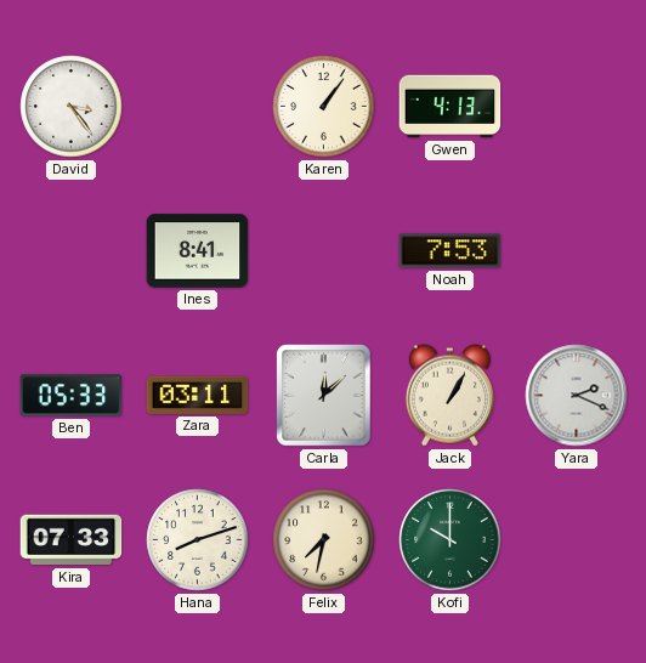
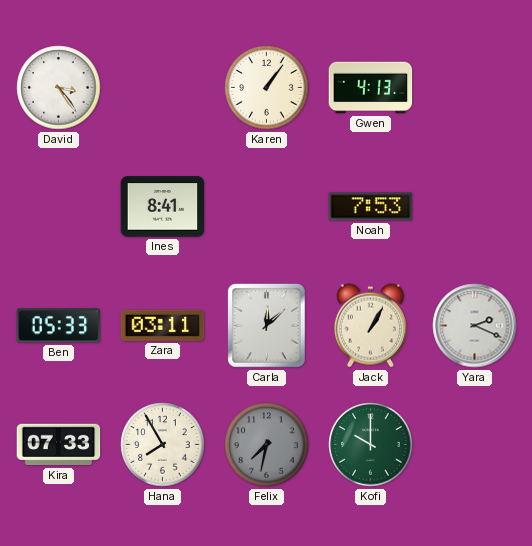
Hana: 8:12 -> 7:55 (163, 445)
Felix dial: cream -> grey (267, 445)
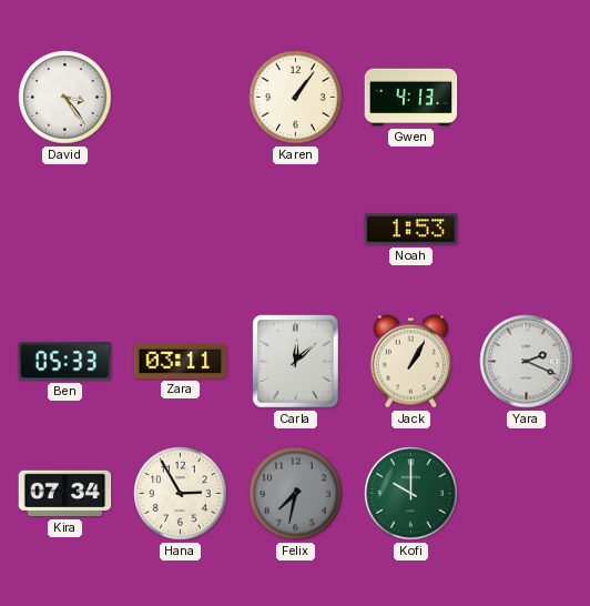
Ines: 8:41 -> none (163, 207)
Noah: 7:53 -> 1:53 (411, 230)
Kira: 07:33 -> 07:34 (65, 494)
Hana: 7:55 -> 2:55 (181, 494)
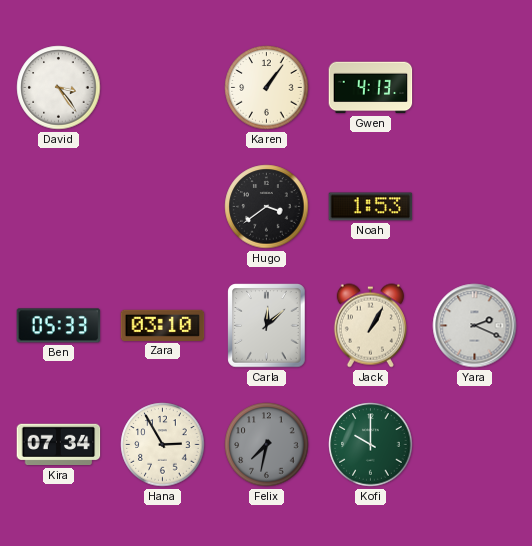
Hugo: none -> 3:39 (267, 207)
Zara: 03:11 -> 03:10 (163, 325)
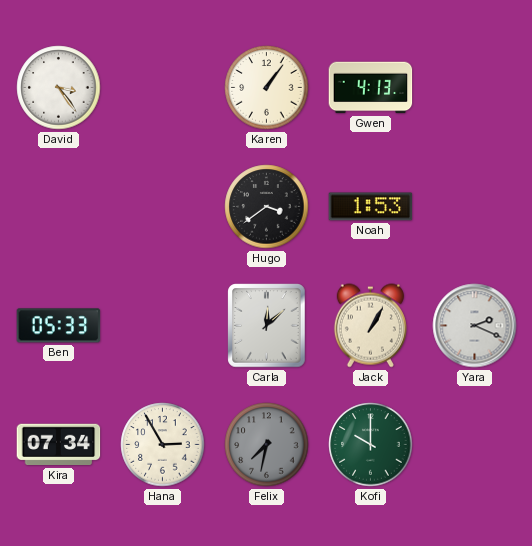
Zara: 03:10 -> none (163, 325)
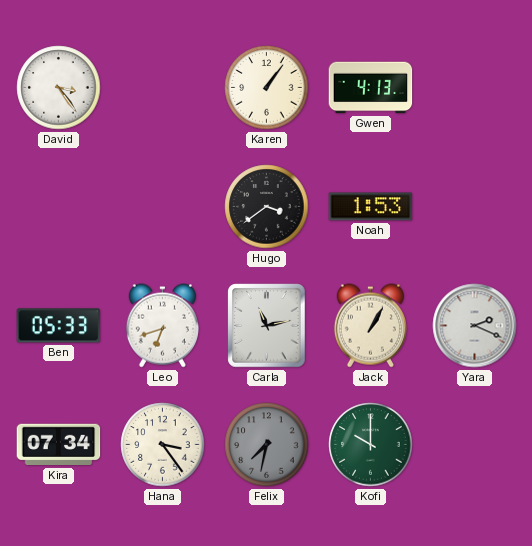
Leo: none -> 6:42 (162, 326)
Carla: 12:08 -> 11:13 (267, 326)
Hana: 2:55 -> 3:24 (163, 445)
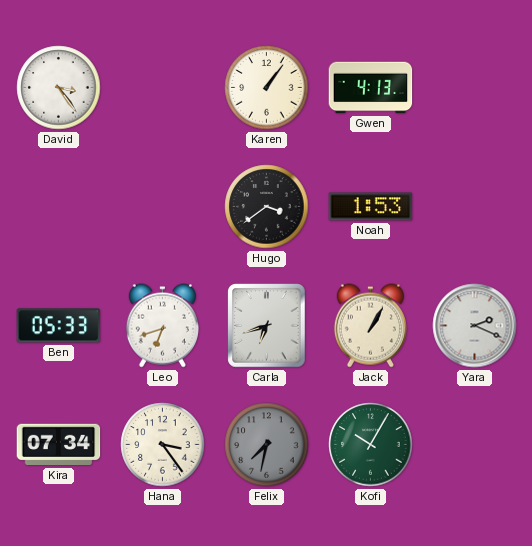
Carla: 11:13 -> 6:42 (267, 326)
Kofi: 10:00 -> 10:05 (371, 445)
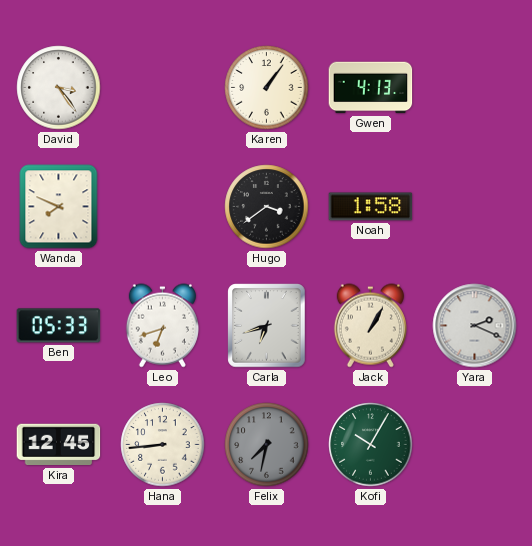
Wanda: none -> 7:49 (59, 207)
Noah: 1:53 -> 1:58 (371, 207)
Kira: 07:34 -> 12:45 (59, 445)
Hana: 3:24 -> 8:44 (163, 445)
